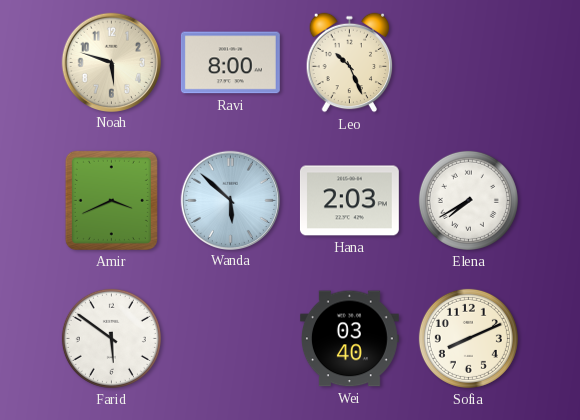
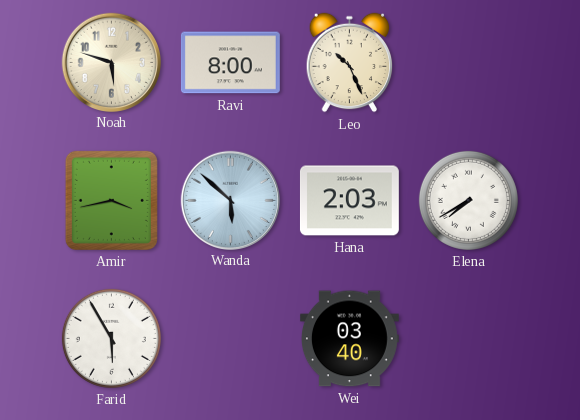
Amir: 3:41 -> 3:43 (111, 200)
Farid: 5:51 -> 5:55 (111, 338)
Sofia: 8:11 -> none (468, 338)
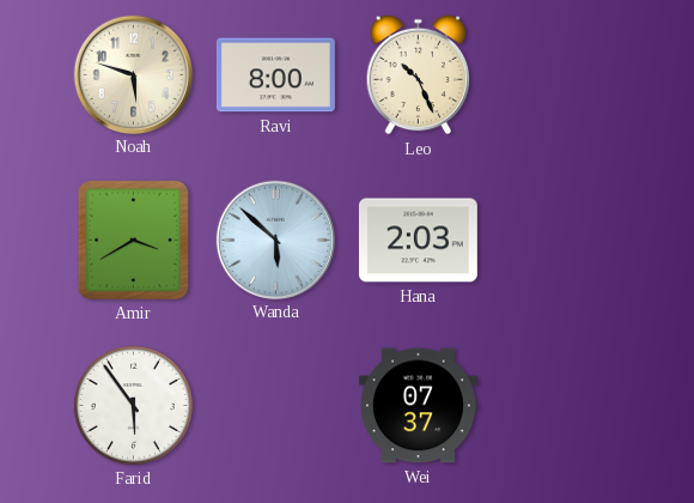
Amir: 3:43 -> 3:40 (133, 240)
Elena: 7:40 -> none (468, 200)
Farid: 5:55 -> 5:54 (133, 405)
Wei: 03:40 -> 07:37 (418, 406)
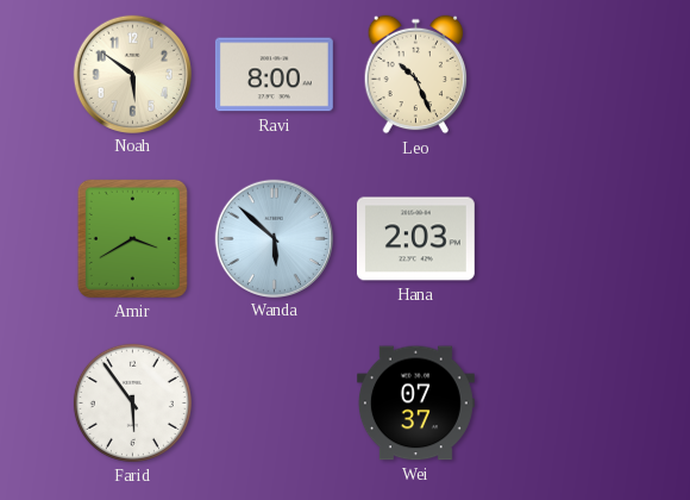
Noah: 5:48 -> 5:51 (132, 74)
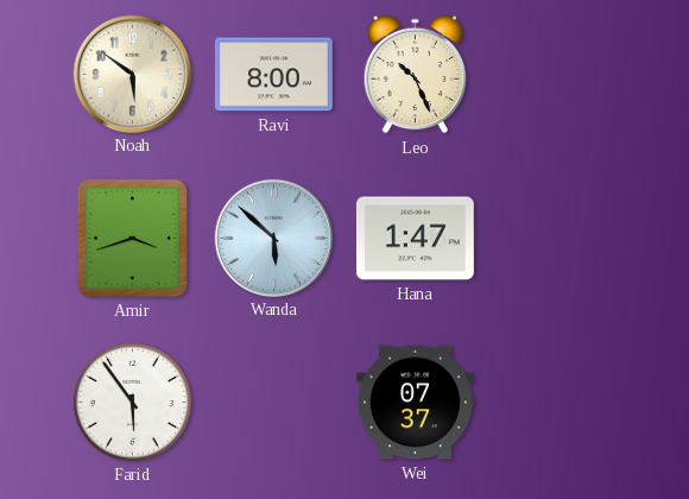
Amir: 3:40 -> 3:42 (132, 238)
Hana: 2:03 -> 1:47 (415, 239)
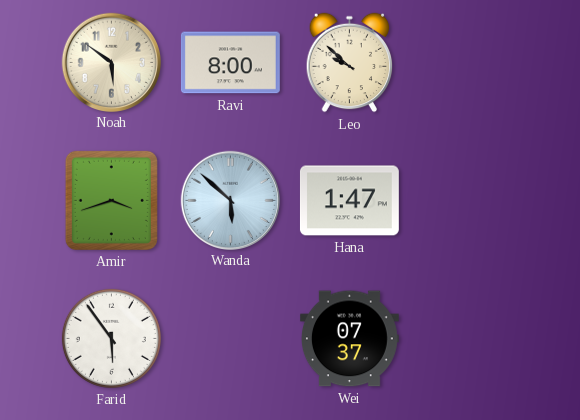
Leo: 10:26 -> 9:52 (350, 63)
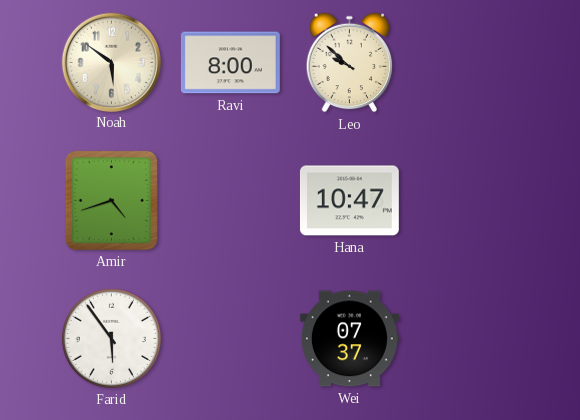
Amir: 3:42 -> 4:42 (111, 200)
Wanda: 5:52 -> none (230, 200)
Hana: 1:47 -> 10:47 (349, 201)
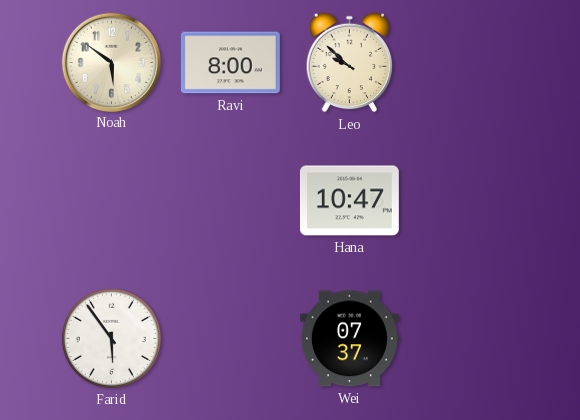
Amir: 4:42 -> none (111, 200)
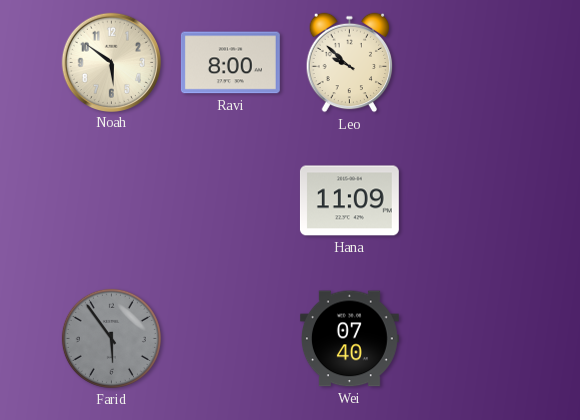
Hana: 10:47 -> 11:09 (349, 201)
Farid dial: white -> grey (111, 338)
Wei: 07:37 -> 07:40 (349, 339)
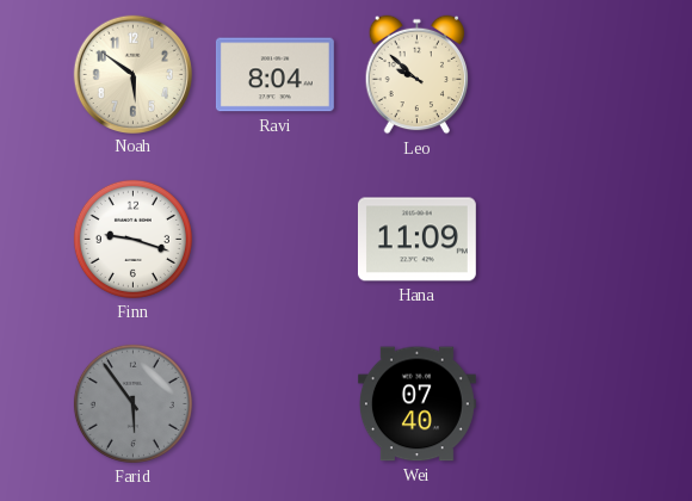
Ravi: 8:00 -> 8:04 (274, 75)
Finn: none -> 9:18 (132, 239)
